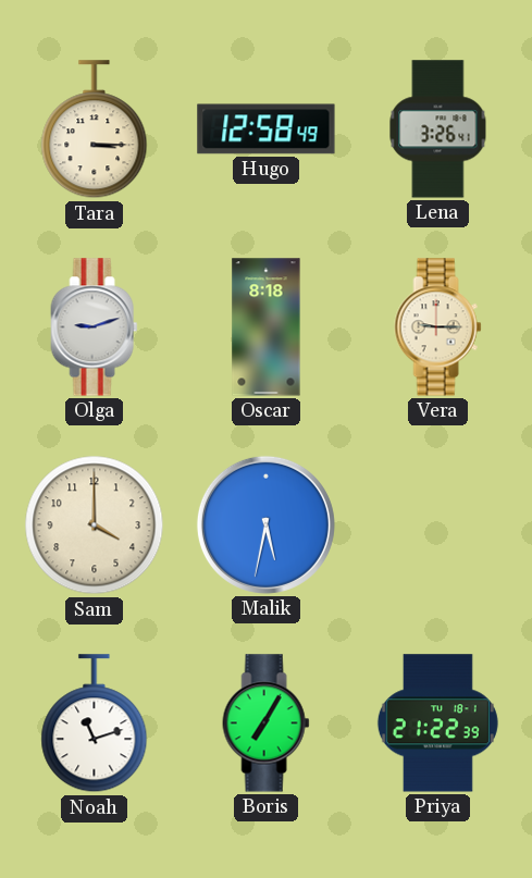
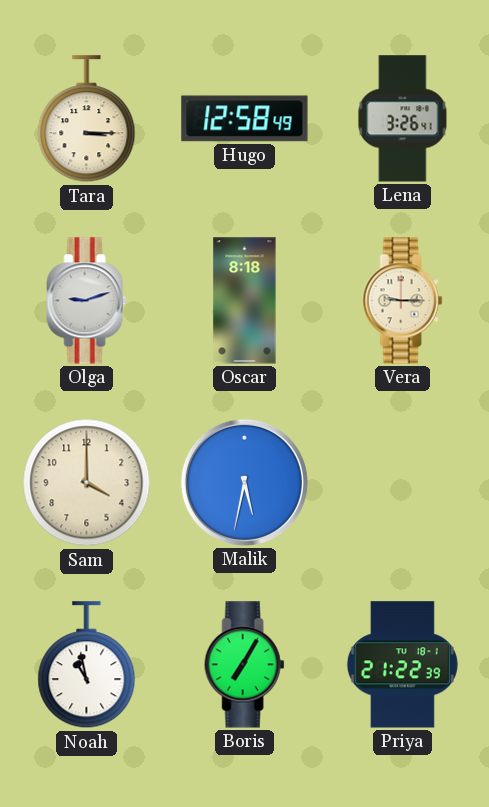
Noah: 11:12 -> 10:58 (87, 665)
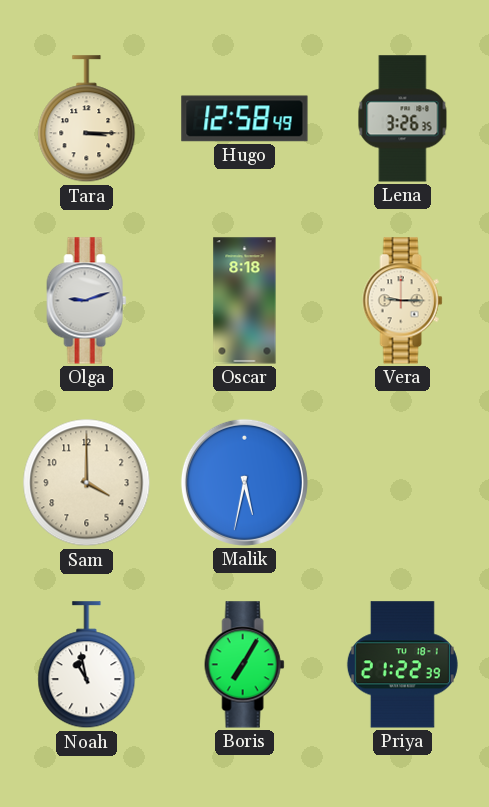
Lena: 3:26:41 -> 3:26:35 (403, 119)
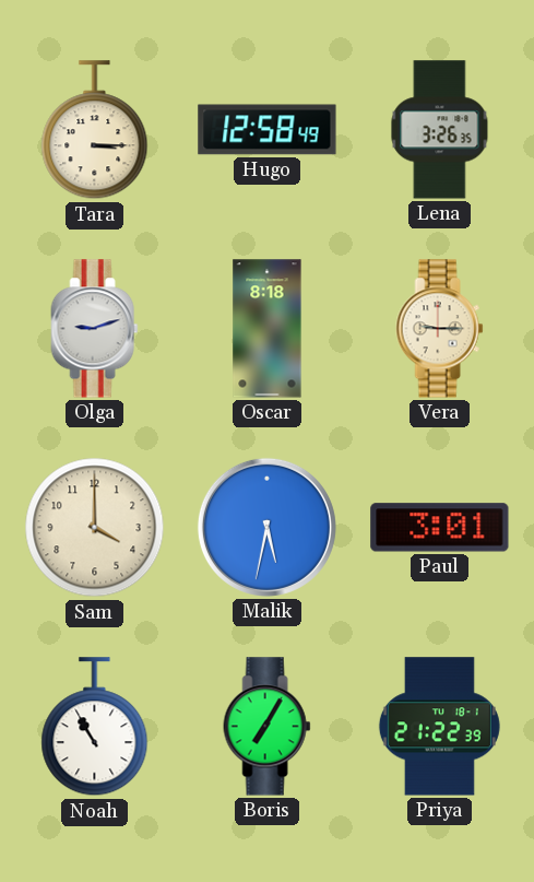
Paul: none -> 3:01 (440, 528)
Noah: 10:58 -> 10:55 (95, 727)
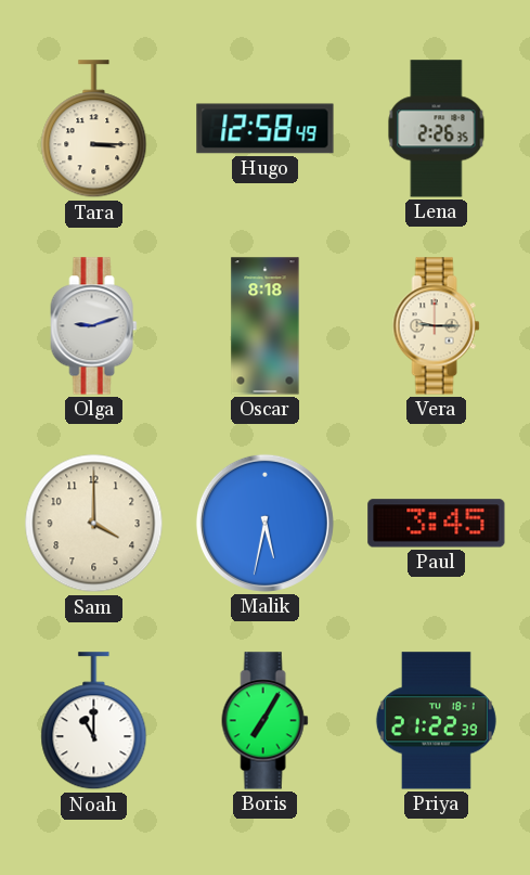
Lena: 3:26 -> 2:26 (437, 129)
Paul: 3:01 -> 3:45 (437, 524)
Noah: 10:55 -> 11:00 (94, 721)
